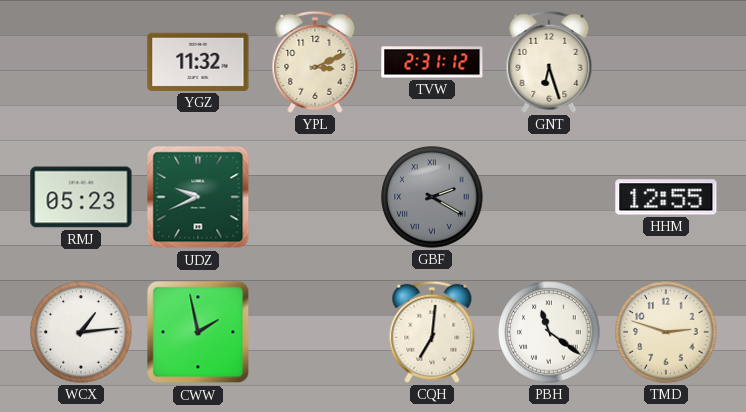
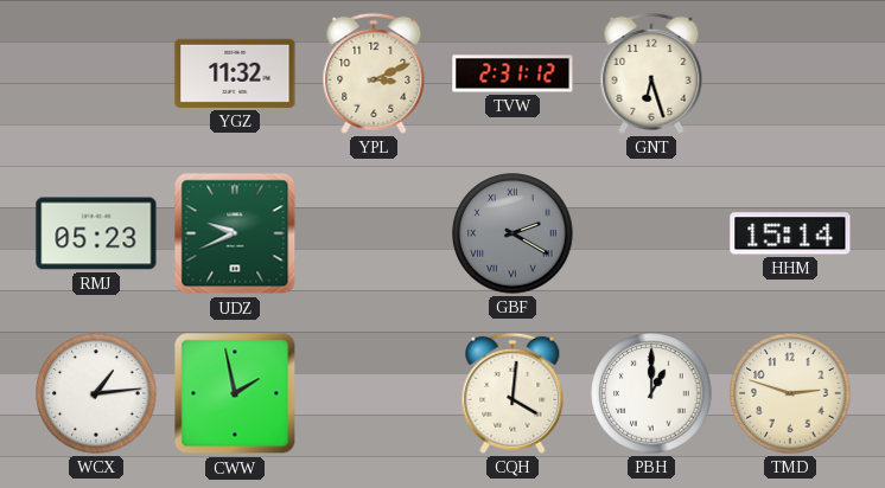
HHM: 12:55 -> 15:14 (790, 233)
CQH: 7:01 -> 4:01 (512, 393)
PBH: 11:21 -> 1:00 (651, 393)
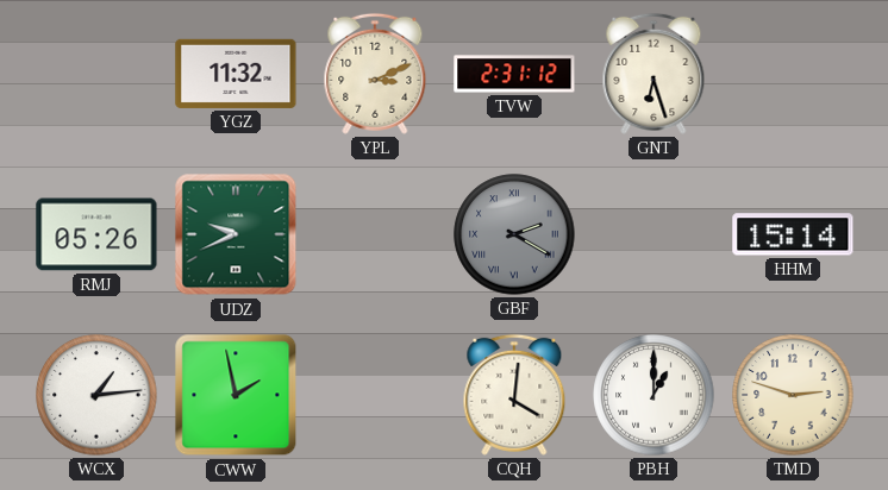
RMJ: 05:23 -> 05:26 (96, 234)
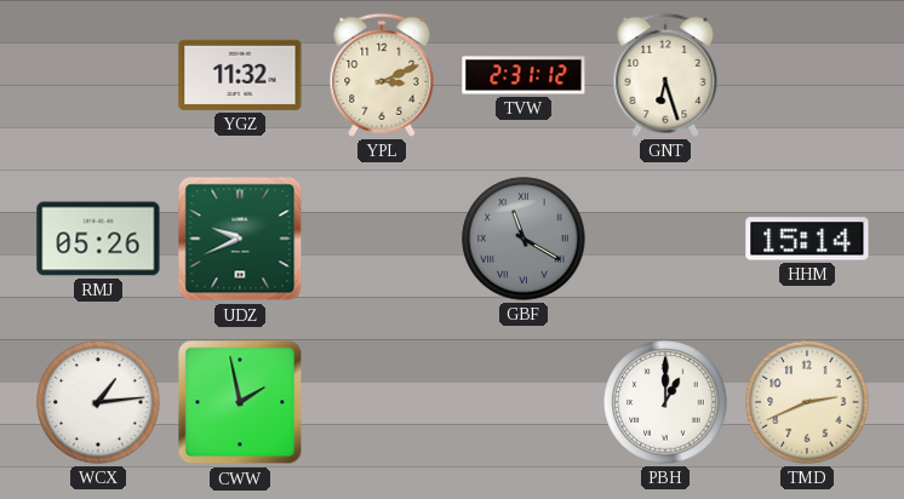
GBF: 2:20 -> 11:20 (523, 239)
CQH: 4:01 -> none (514, 395)
TMD: 2:48 -> 2:41 (807, 402)
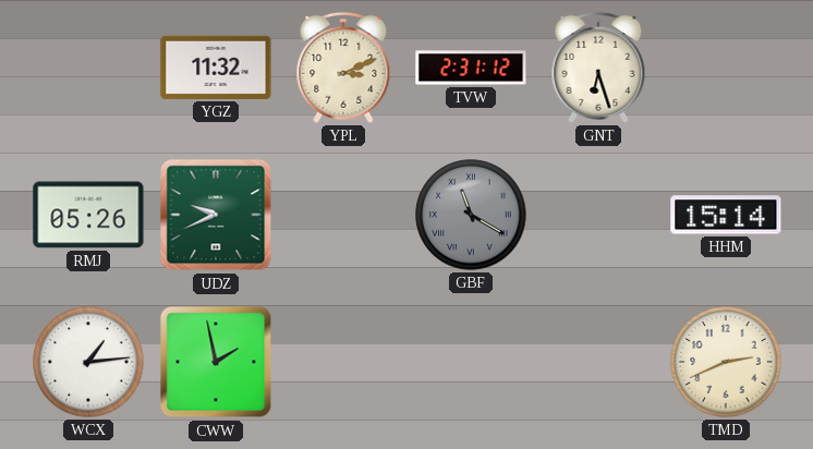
PBH: 1:00 -> none (665, 402)
